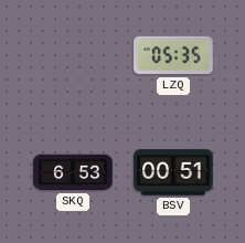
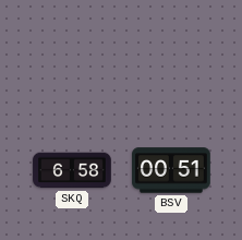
LZQ: 05:35 -> none (173, 55)
SKQ: 6:53 -> 6:58 (72, 170)
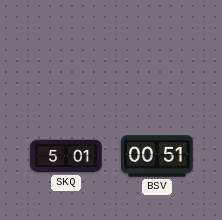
SKQ: 6:58 -> 5:01 (66, 156)
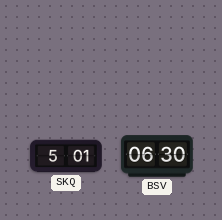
BSV: 00:51 -> 06:30 (157, 156)
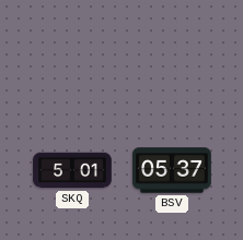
BSV: 06:30 -> 05:37 (172, 170)
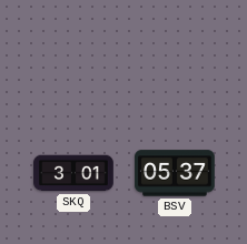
SKQ: 5:01 -> 3:01 (73, 173)
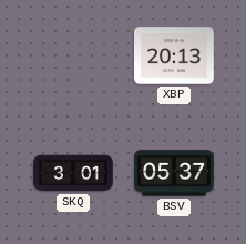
XBP: none -> 20:13 (174, 55)
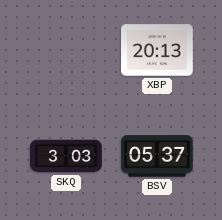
SKQ: 3:01 -> 3:03 (66, 156)
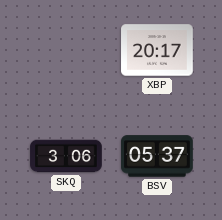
XBP: 20:13 -> 20:17 (157, 50)
SKQ: 3:03 -> 3:06 (66, 156)
